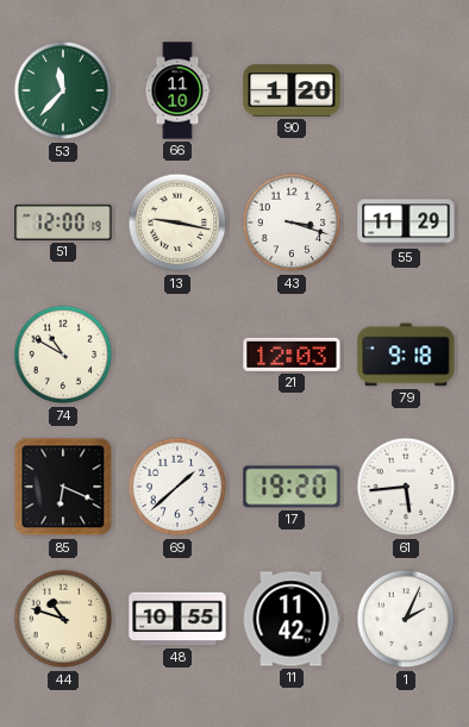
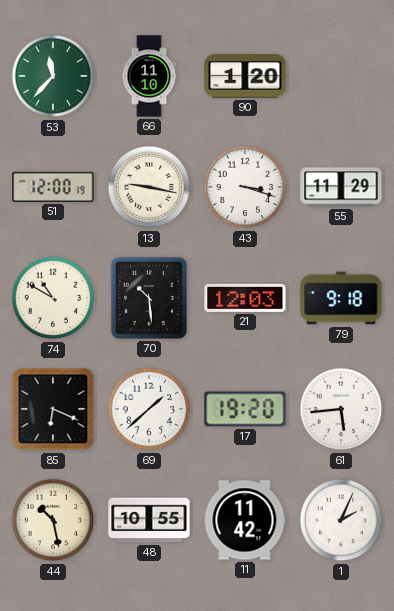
70: none -> 10:29 (149, 298)
44: 10:48 -> 10:28 (53, 520)
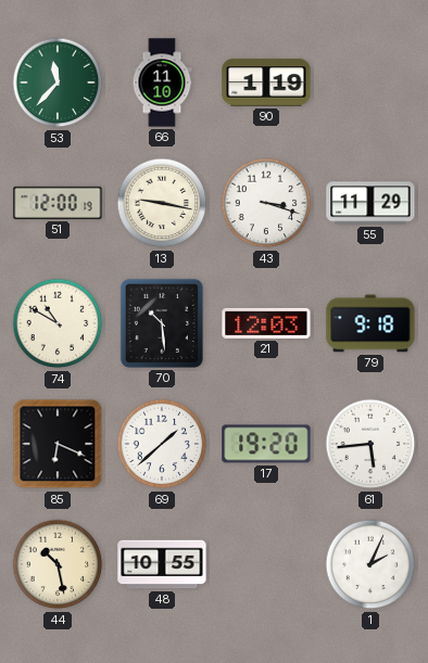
90: 1:20 -> 1:19 (266, 82)
11: 11:42 -> none (245, 520)
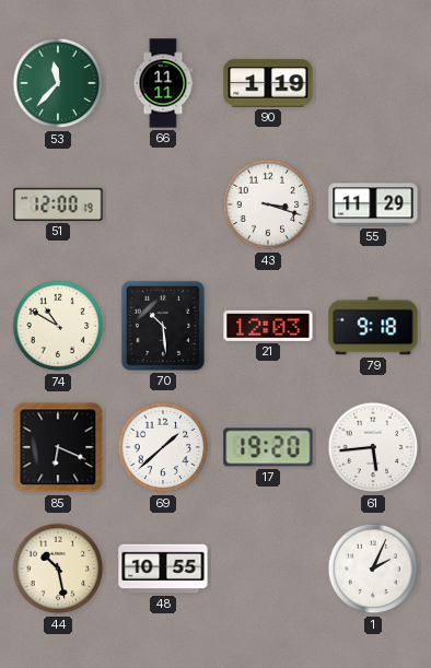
66: 11:10 -> 11:11 (163, 83)
13: 9:17 -> none (162, 203)
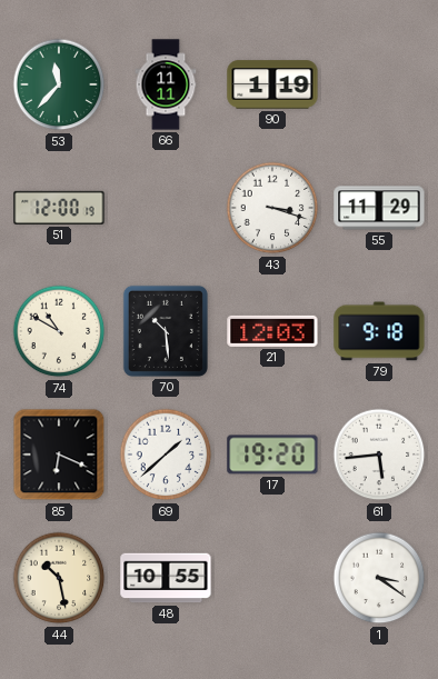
1: 2:04 -> 3:21 (379, 578)
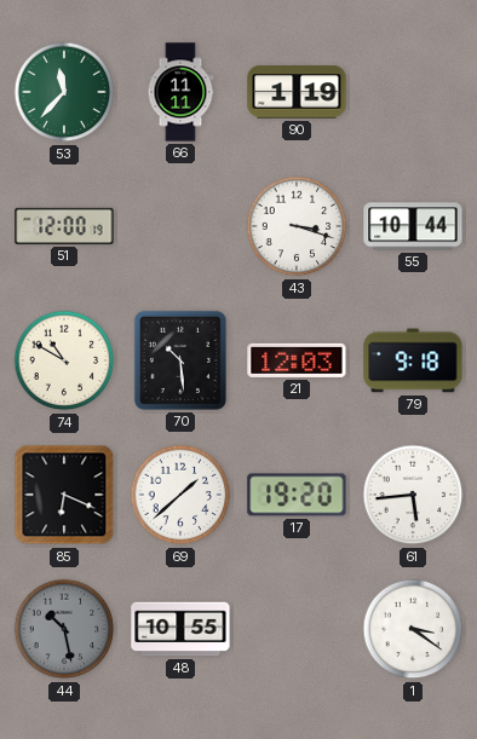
55: 11:29 -> 10:44 (413, 226)
44 dial: cream -> grey (64, 629)
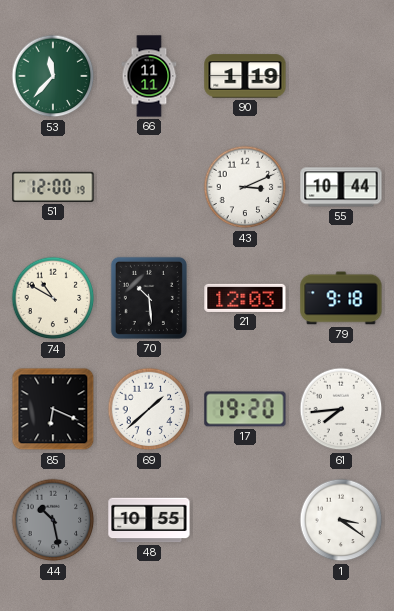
43: 3:18 -> 3:11 (245, 187)
61: 5:44 -> 7:44 (341, 409)
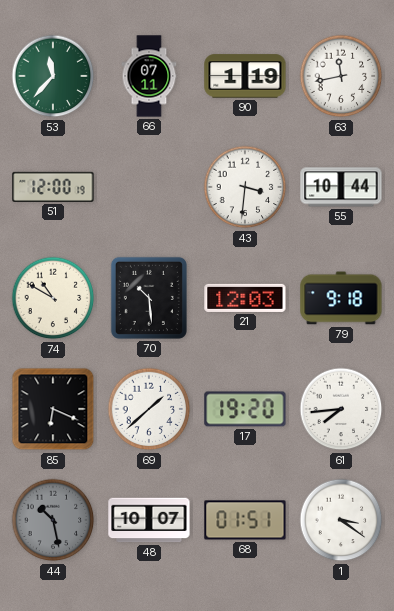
66: 11:11 -> 07:11 (149, 76)
63: none -> 11:43 (341, 76)
43: 3:11 -> 3:31 (245, 187)
48: 10:55 -> 10:07 (149, 520)
68: none -> 01:51 (245, 520)
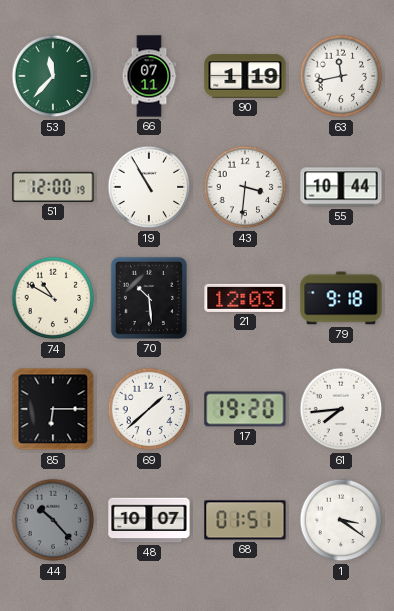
19: none -> 10:55 (149, 187)
85: 6:19 -> 6:15 (53, 409)
44: 10:28 -> 10:23 (53, 520)
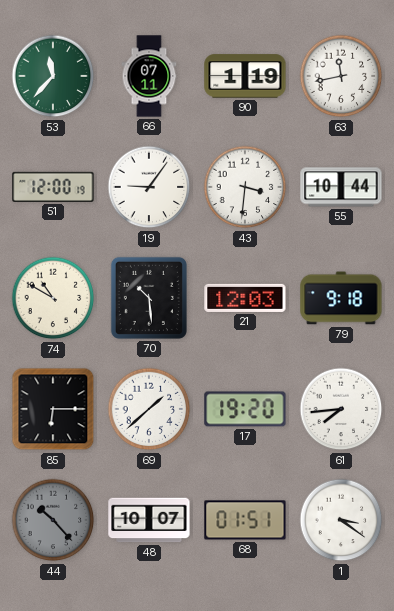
19: 10:55 -> 9:06 (149, 187)
